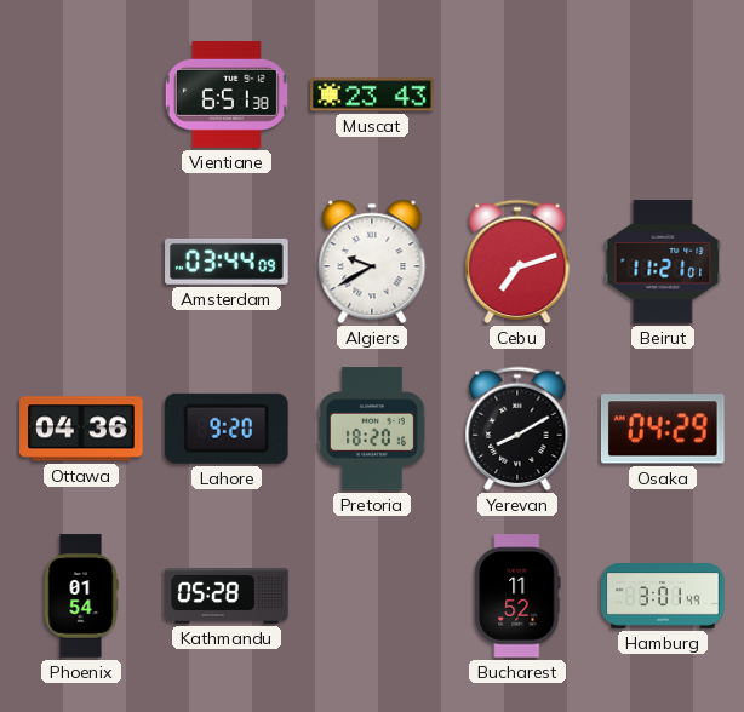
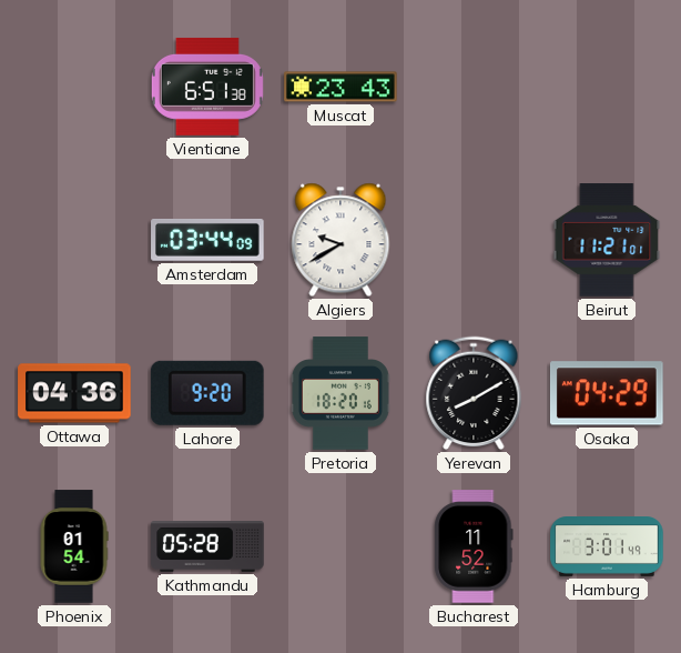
Cebu: 7:12 -> none (517, 262)
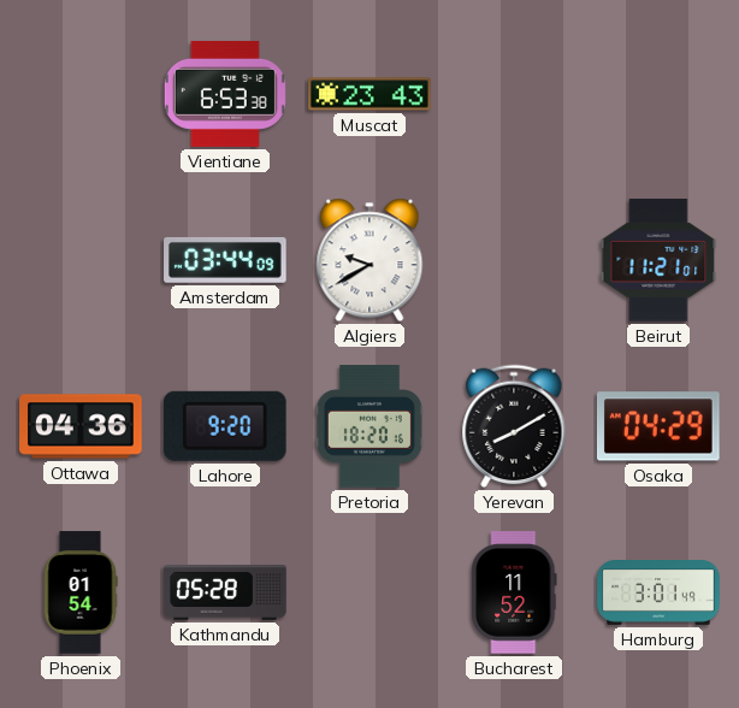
Vientiane: 6:51 -> 6:53 (225, 94)
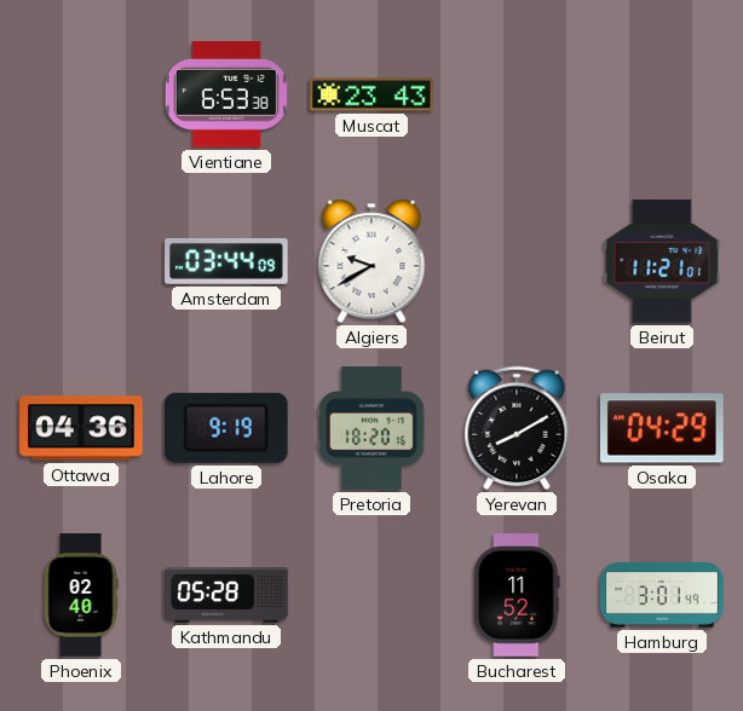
Lahore: 9:20 -> 9:19 (226, 428)
Phoenix: 01:54 -> 02:40 (81, 595)
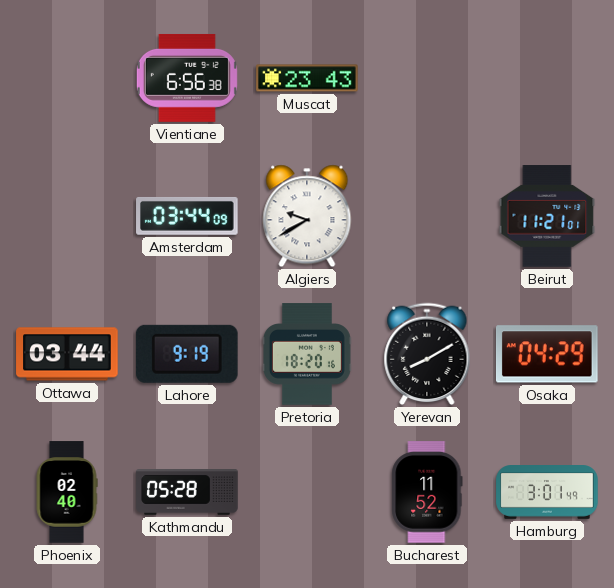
Vientiane: 6:53 -> 6:56 (187, 78)
Ottawa: 04:36 -> 03:44 (67, 354)
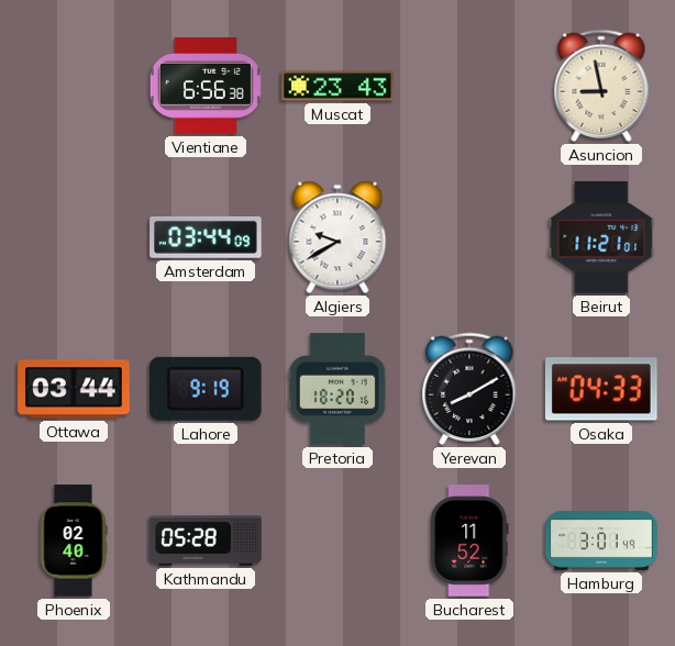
Asuncion: none -> 8:58 (601, 86)
Osaka: 04:29 -> 04:33 (601, 389)
